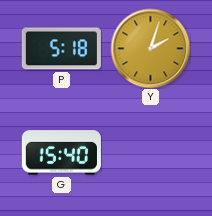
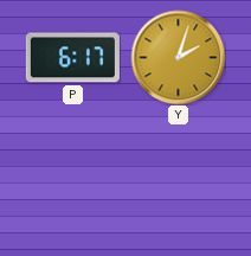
P: 5:18 -> 6:17 (72, 58)
G: 15:40 -> none (61, 153)
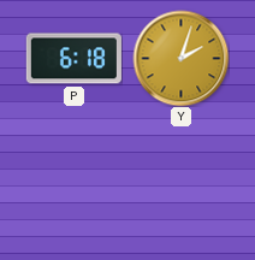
P: 6:17 -> 6:18 (73, 59)
